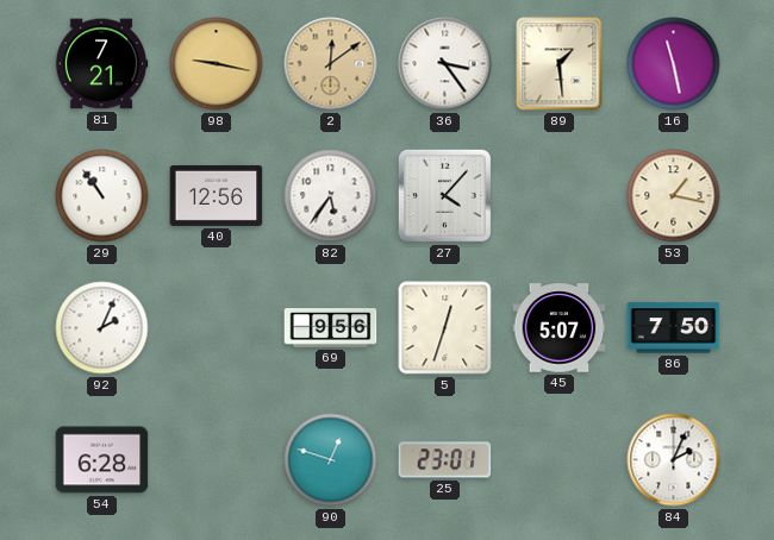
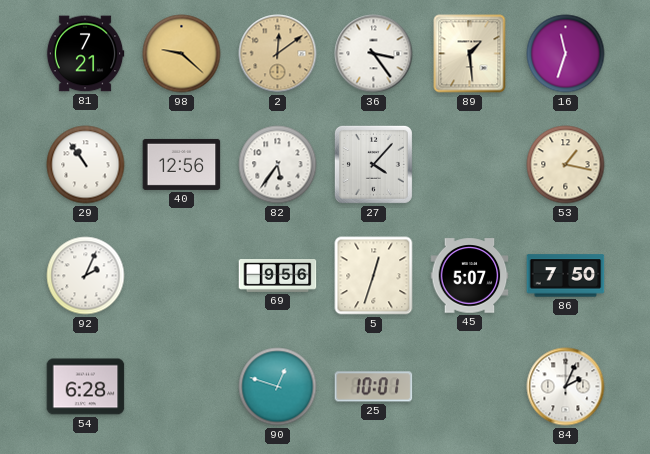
98: 9:17 -> 9:22 (182, 54)
16: 11:28 -> 11:33 (566, 54)
25: 23:01 -> 10:01 (374, 387)
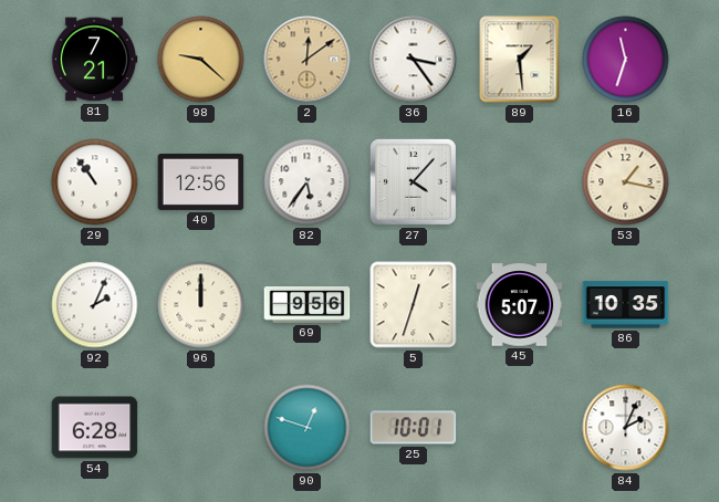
96: none -> 12:00 (201, 305)
86: 7:50 -> 10:35 (626, 305)
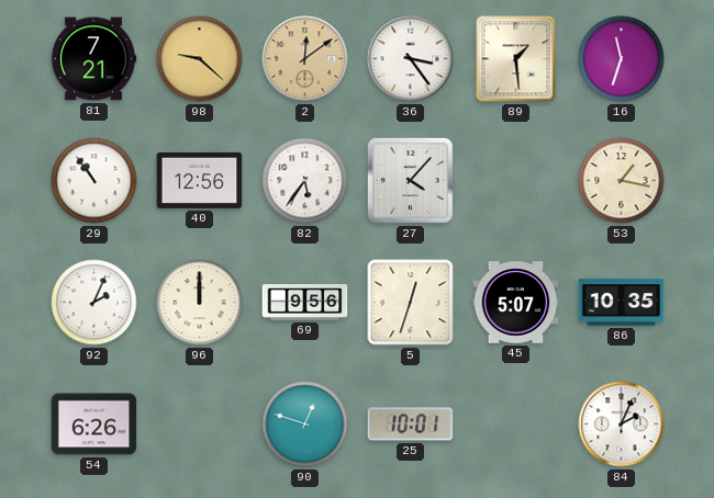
54: 6:28 -> 6:26 (94, 425)
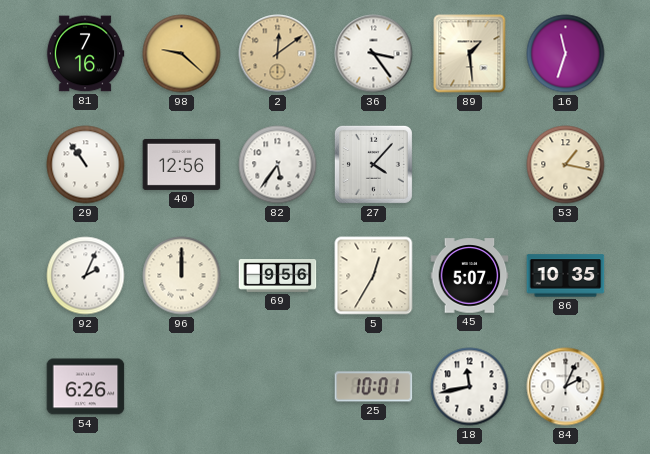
81: 7:21 -> 7:16 (85, 54)
5: 12:33 -> 12:35 (374, 276)
90: 12:48 -> none (305, 425)
18: none -> 11:43 (470, 387)
